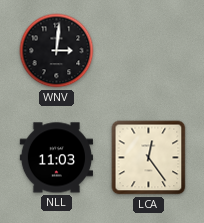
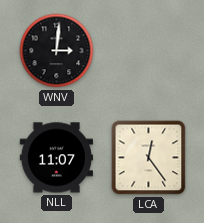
NLL: 11:03 -> 11:07 (56, 158)
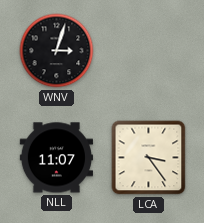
WNV: 3:01 -> 3:03 (57, 51)
LCA: 12:24 -> 3:24 (149, 158)
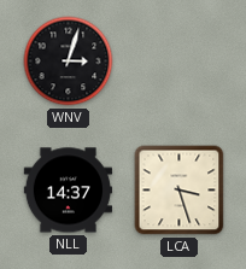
NLL: 11:07 -> 14:37 (68, 191)
LCA: 3:24 -> 3:27 (180, 191)
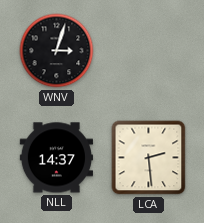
LCA: 3:27 -> 2:29 (149, 158)
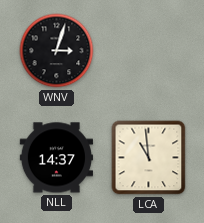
LCA: 2:29 -> 10:59 (149, 158)
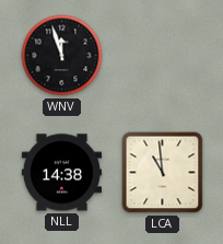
WNV: 3:03 -> 11:57 (62, 56)
NLL: 14:37 -> 14:38 (61, 173)
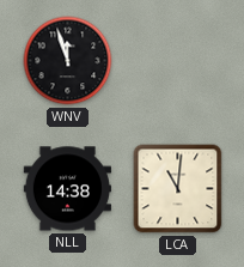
LCA: 10:59 -> 11:01 (178, 189)
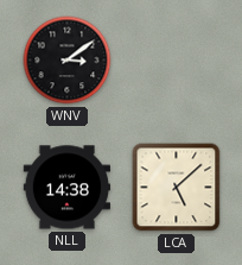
WNV: 11:57 -> 3:09 (68, 61)
LCA: 11:01 -> 5:08 (177, 188)
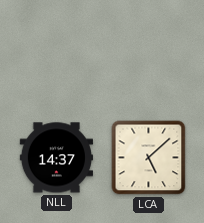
WNV: 3:09 -> none (68, 61)
NLL: 14:38 -> 14:37 (56, 158)
